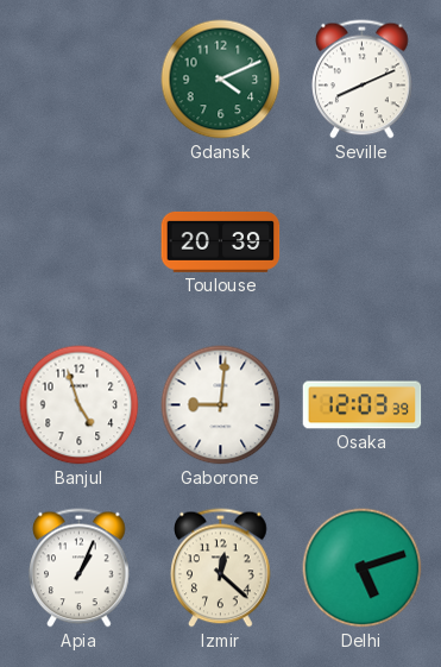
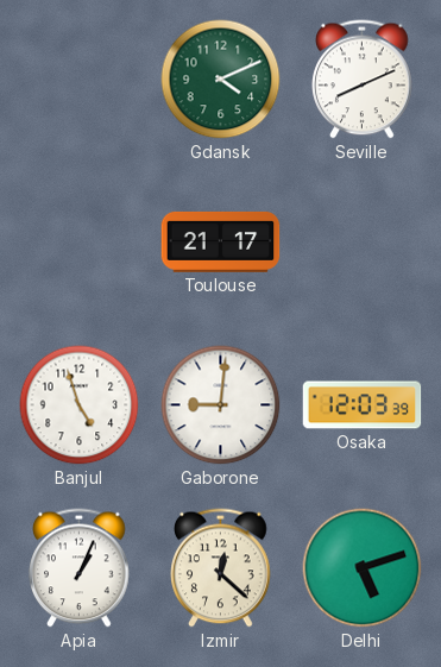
Toulouse: 20:39 -> 21:17 (221, 241)
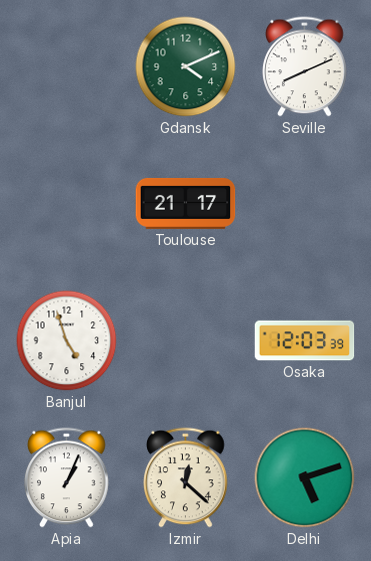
Gaborone: 9:01 -> none (221, 405)
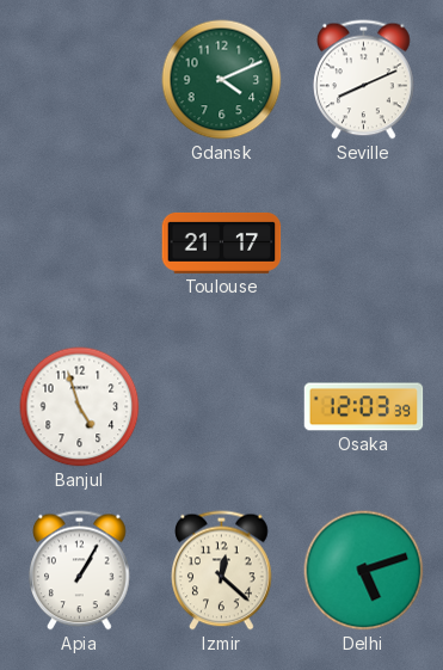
Apia: 1:04 -> 1:05 (80, 571)
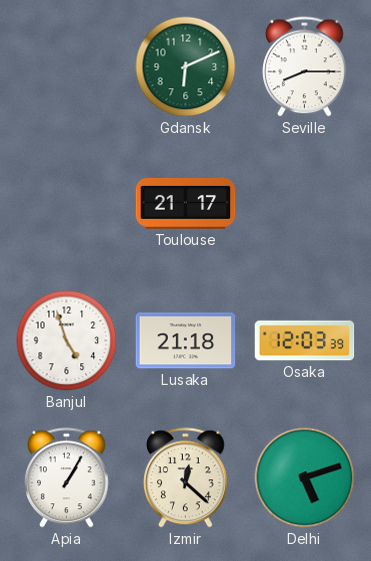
Gdansk: 4:11 -> 6:11 (186, 67)
Seville: 8:11 -> 8:15 (305, 67)
Lusaka: none -> 21:18 (186, 341)
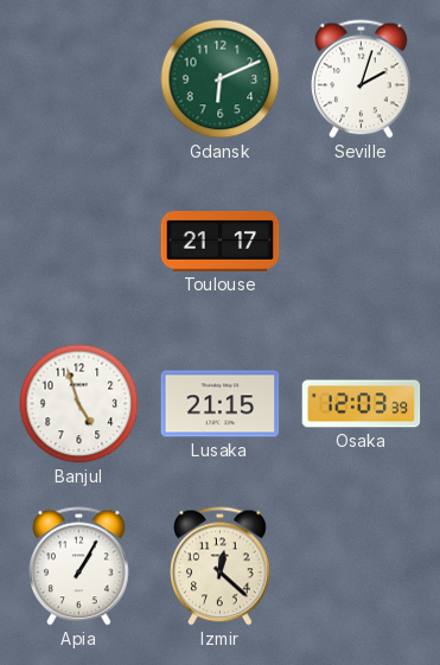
Seville: 8:15 -> 2:03 (362, 79)
Lusaka: 21:18 -> 21:15 (221, 404)
Delhi: 5:12 -> none (305, 478)
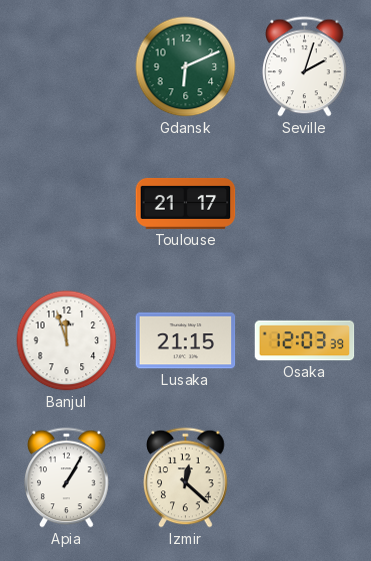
Banjul: 4:57 -> 11:57 (67, 341)
